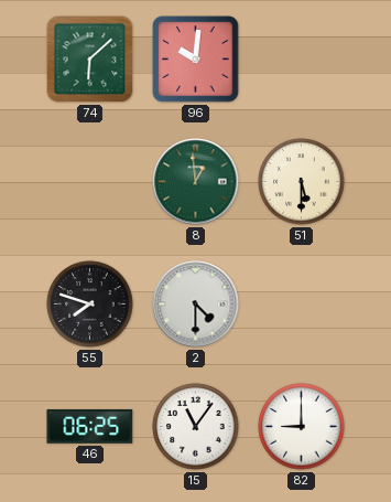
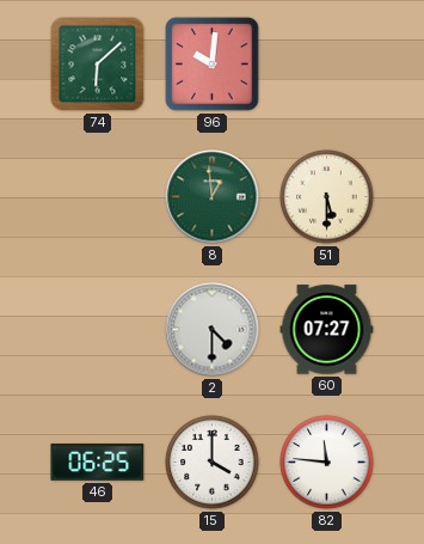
55: 7:48 -> none (90, 305)
60: none -> 07:27 (327, 330)
15: 11:06 -> 4:00 (213, 463)
82: 9:00 -> 11:46 (327, 463)
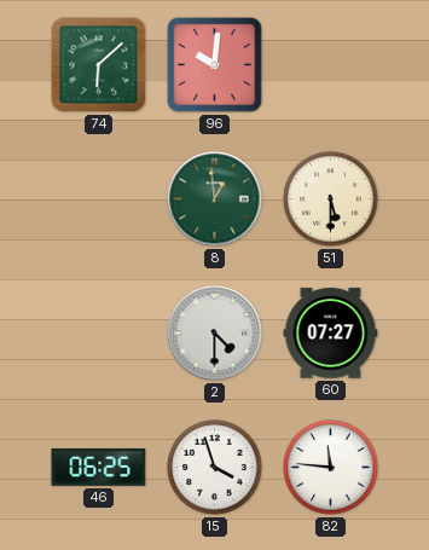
15: 4:00 -> 3:57 (215, 468)
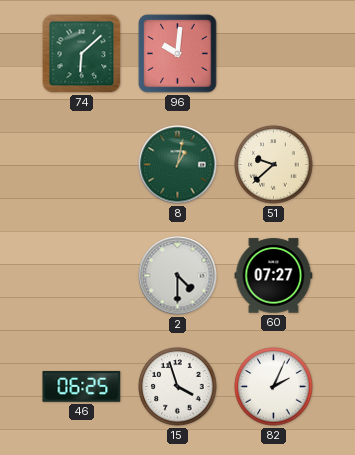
8: 12:59 -> 1:02 (178, 165)
51: 5:30 -> 9:38 (274, 165)
82: 11:46 -> 2:04 (274, 387)
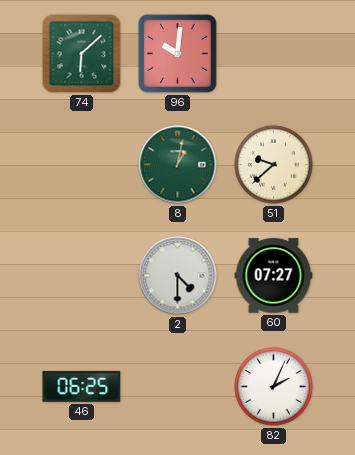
15: 3:57 -> none (178, 387)
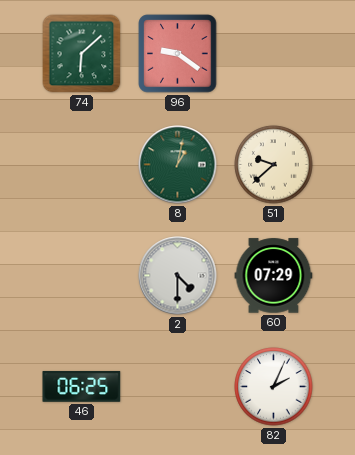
96: 10:01 -> 9:21 (178, 54)
60: 07:27 -> 07:29 (274, 276)
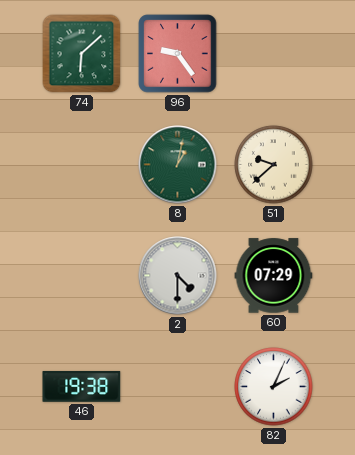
96: 9:21 -> 9:24 (178, 54)
46: 06:25 -> 19:38 (82, 386)
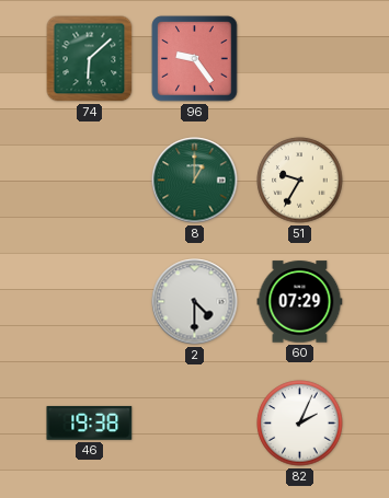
8: 1:02 -> 1:00 (195, 181)
51: 9:38 -> 9:35 (300, 181)
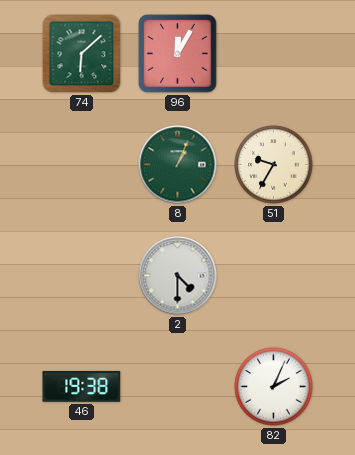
96: 9:24 -> 12:05 (178, 54)
8: 1:00 -> 1:04 (178, 165)
60: 07:29 -> none (300, 302)
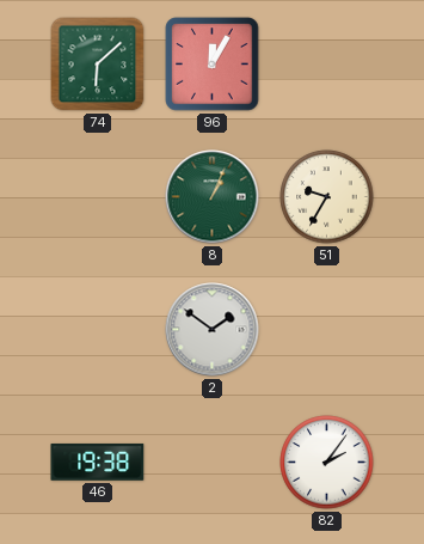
2: 4:30 -> 1:51 (213, 330)
82: 2:04 -> 2:06 (327, 463)
